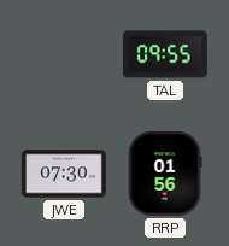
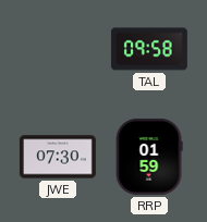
TAL: 09:55 -> 09:58 (149, 49)
RRP: 01:56 -> 01:59 (149, 157)
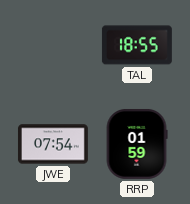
TAL: 09:58 -> 18:55 (137, 45)
JWE: 07:30 -> 07:54 (53, 144)
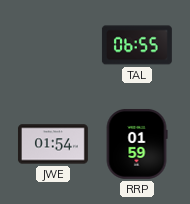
TAL: 18:55 -> 06:55 (137, 45)
JWE: 07:54 -> 01:54 (53, 144)
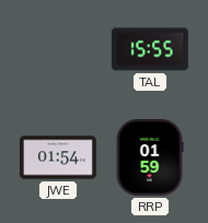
TAL: 06:55 -> 15:55 (150, 49)
